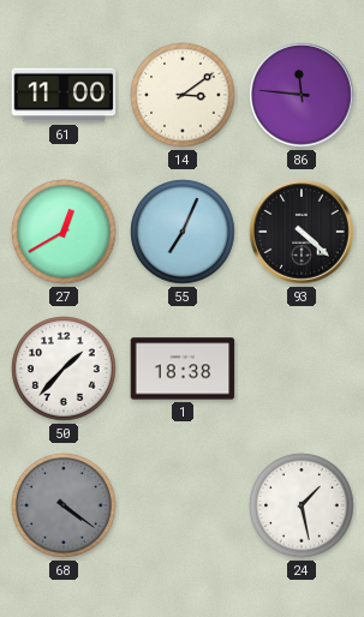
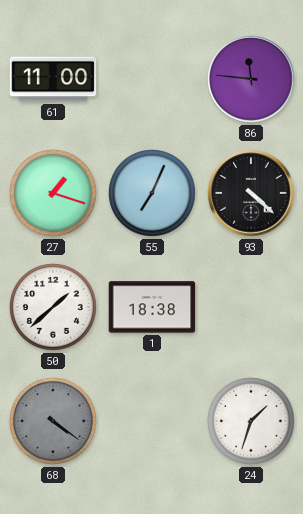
14: 3:09 -> none (183, 95)
27: 12:40 -> 1:18 (53, 193)
50: 1:37 -> 1:38 (53, 307)
24: 1:28 -> 1:33 (251, 421)
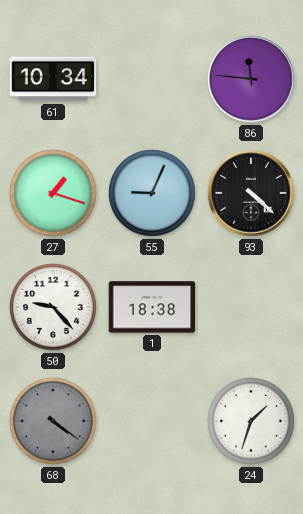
61: 11:00 -> 10:34 (53, 79)
55: 7:04 -> 9:04 (152, 193)
50: 1:38 -> 9:23 (53, 307)
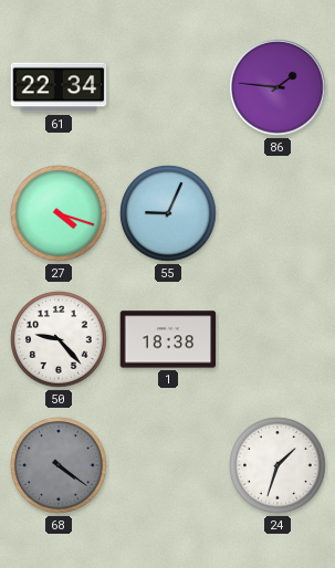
61: 10:34 -> 22:34 (59, 87)
86: 11:46 -> 1:46 (278, 87)
27: 1:18 -> 4:18 (59, 213)
93: 4:22 -> none (251, 193)
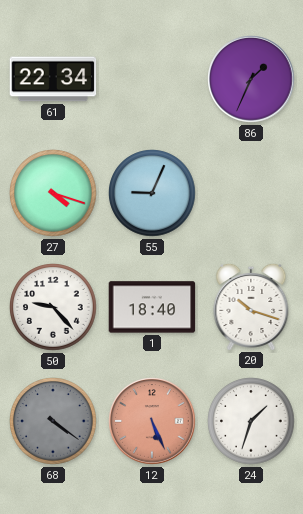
86: 1:46 -> 1:34 (251, 79)
1: 18:38 -> 18:40 (152, 307)
20: none -> 10:18 (251, 306)
12: none -> 5:26 (152, 421)
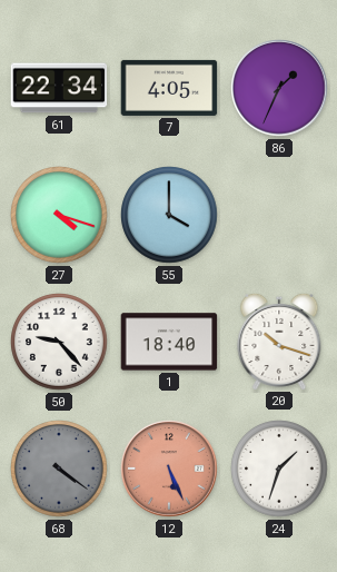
7: none -> 4:05 (169, 88)
55: 9:04 -> 4:00 (169, 215)
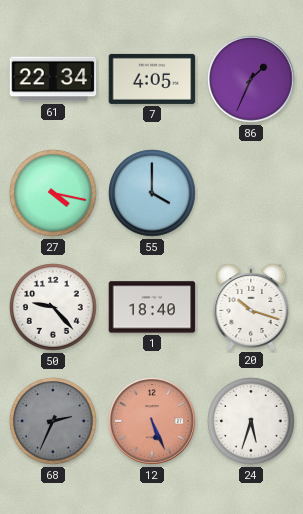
27: 4:18 -> 4:17 (53, 193)
68: 4:21 -> 2:34 (53, 421)
24: 1:33 -> 5:33 (251, 421)
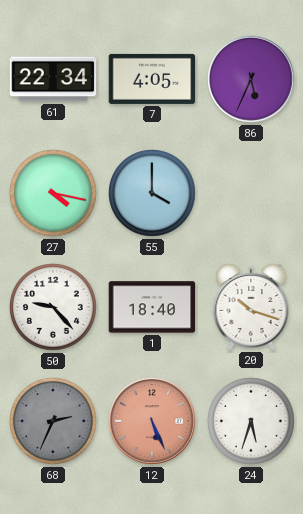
86: 1:34 -> 5:34 (251, 79)
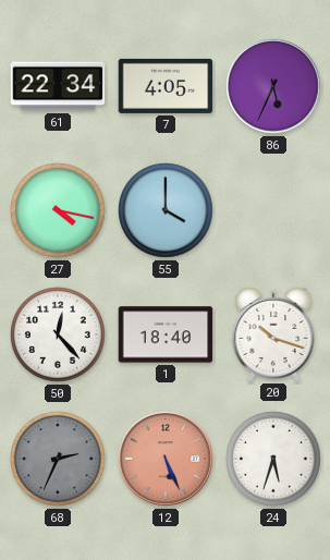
50: 9:23 -> 12:23 (58, 334)
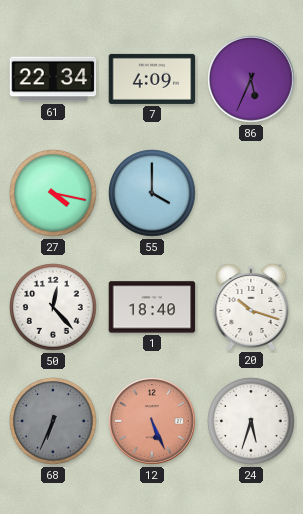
7: 4:05 -> 4:09 (152, 79)
68: 2:34 -> 6:34 (53, 421)
